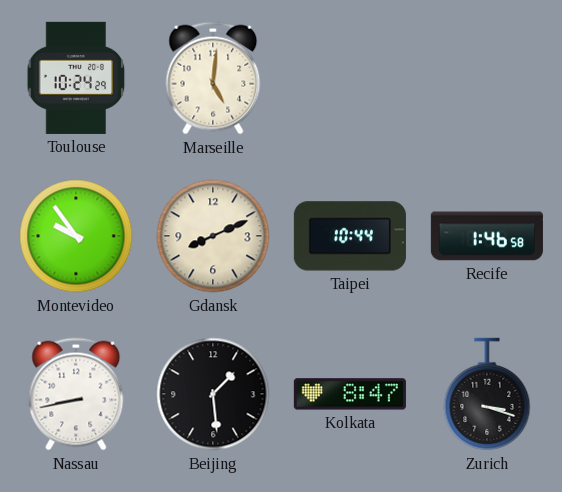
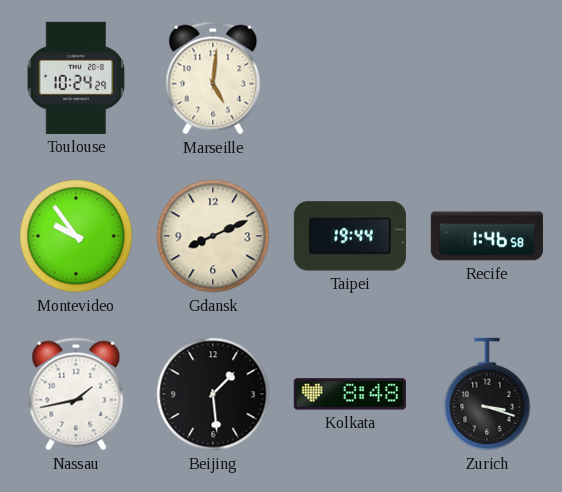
Taipei: 10:44 -> 19:44 (350, 236)
Nassau: 8:43 -> 1:43 (76, 394)
Kolkata: 8:47 -> 8:48 (350, 394)
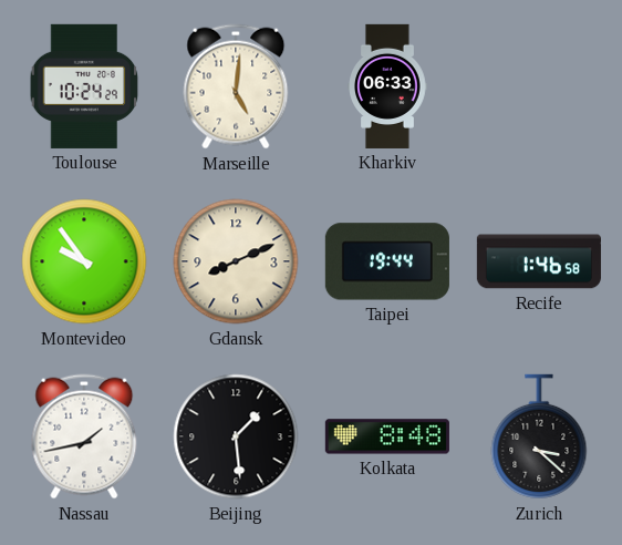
Kharkiv: none -> 06:33 (387, 86)
Zurich: 3:18 -> 3:22 (539, 436)
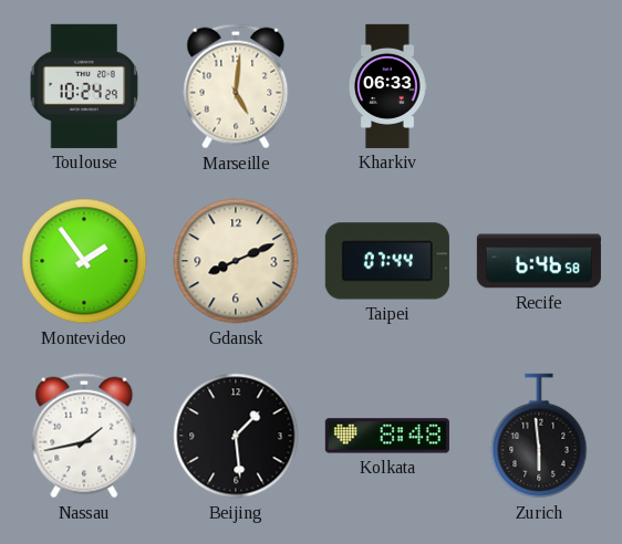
Montevideo: 9:54 -> 1:54 (84, 261)
Taipei: 19:44 -> 07:44 (387, 261)
Recife: 1:46 -> 6:46 (539, 261)
Zurich: 3:22 -> 5:59 (539, 436)
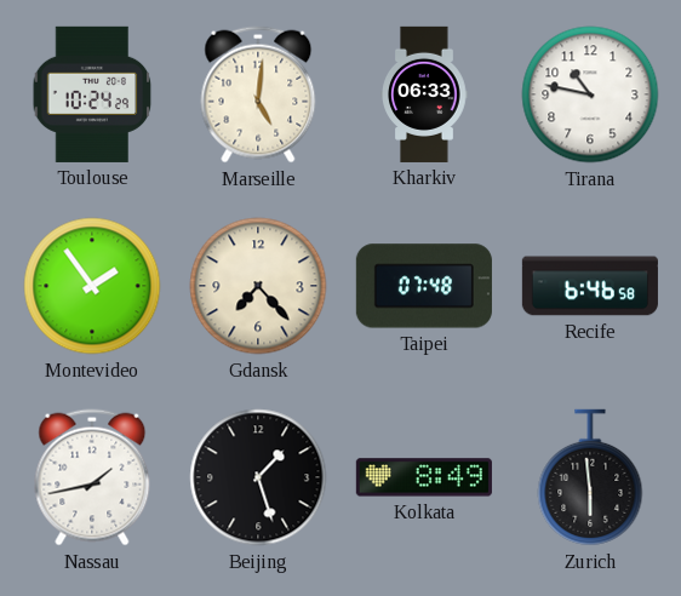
Tirana: none -> 10:47 (590, 94)
Gdansk: 8:11 -> 7:23 (258, 286)
Taipei: 07:44 -> 07:48 (424, 286)
Beijing: 1:29 -> 1:27 (258, 477)
Kolkata: 8:48 -> 8:49 (424, 477)
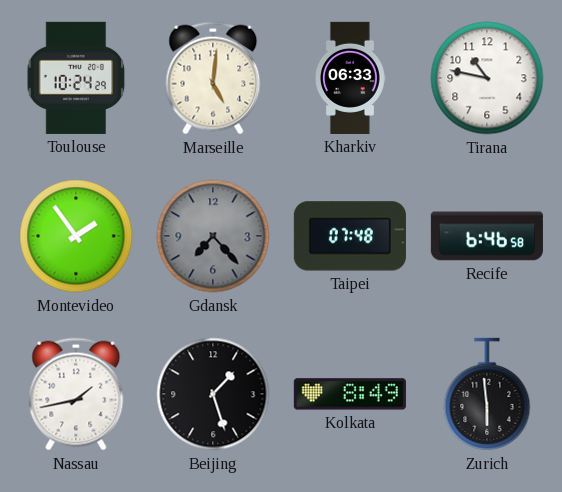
Gdansk dial: cream -> grey (213, 236)
